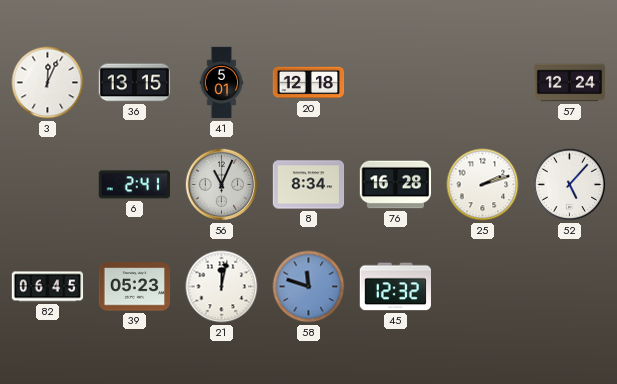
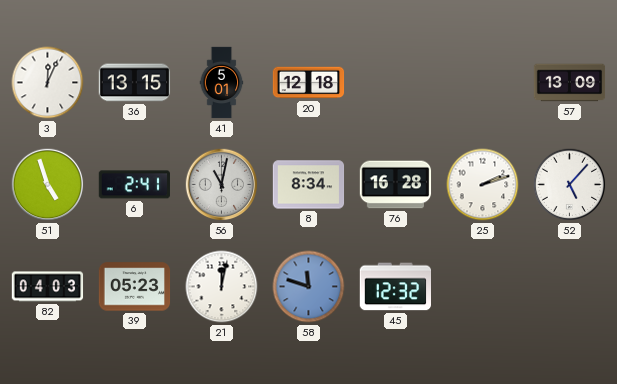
57: 12:24 -> 13:09 (570, 83)
51: none -> 4:57 (48, 185)
56: 11:04 -> 11:02 (222, 185)
82: 06:45 -> 04:03 (48, 287)
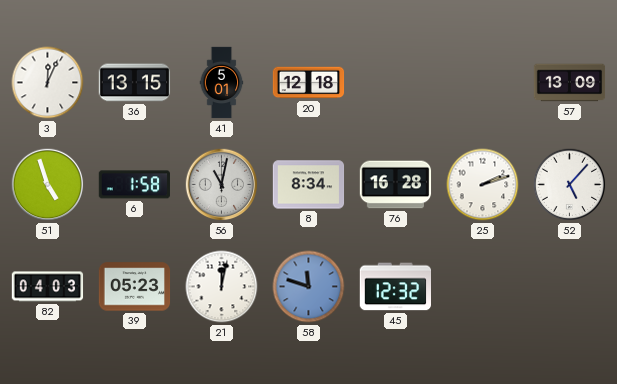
6: 2:41 -> 1:58 (134, 185)
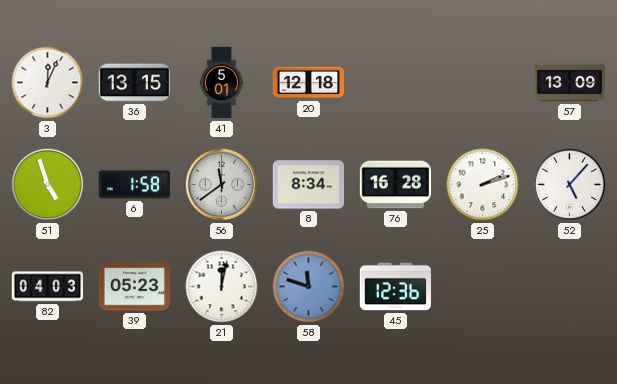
56: 11:02 -> 11:39 (222, 185)
45: 12:32 -> 12:36 (395, 287)
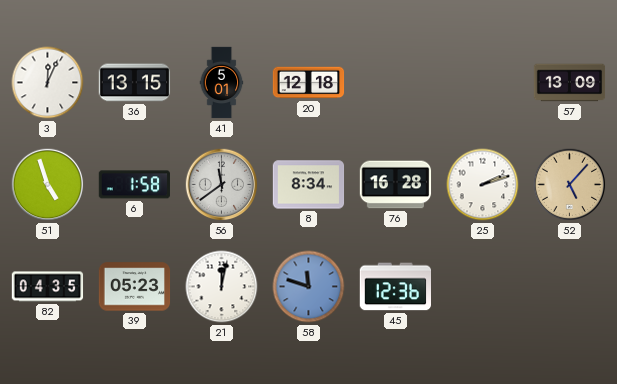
52 dial: white -> champagne (570, 185)
82: 04:03 -> 04:35 (48, 287)
